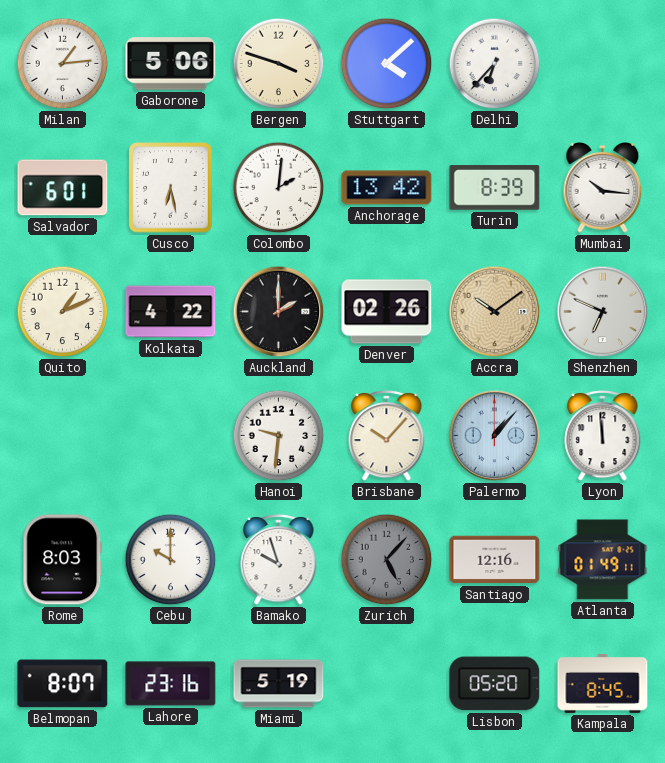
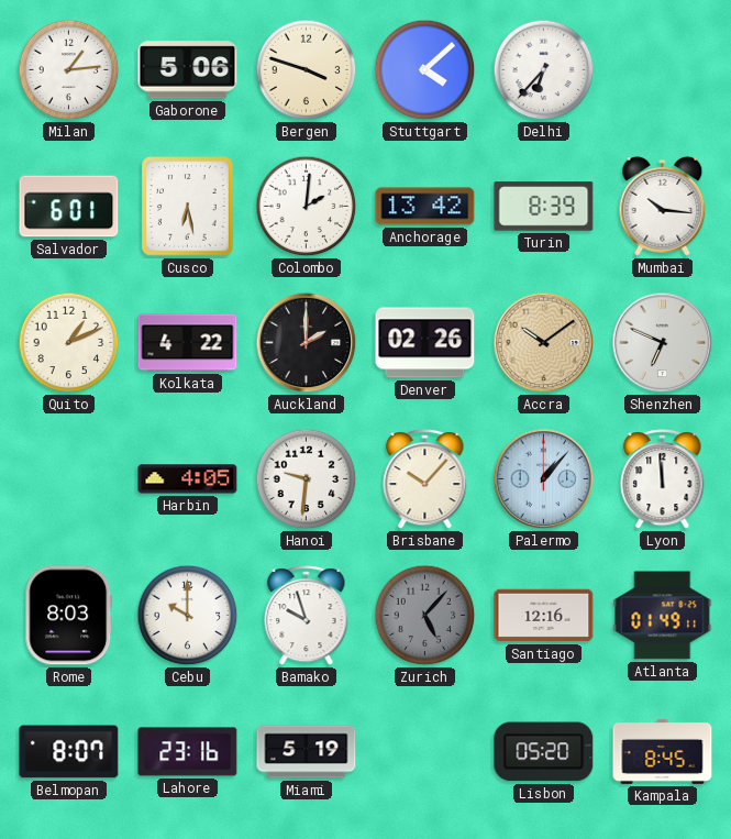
Harbin: none -> 4:05 (188, 479)
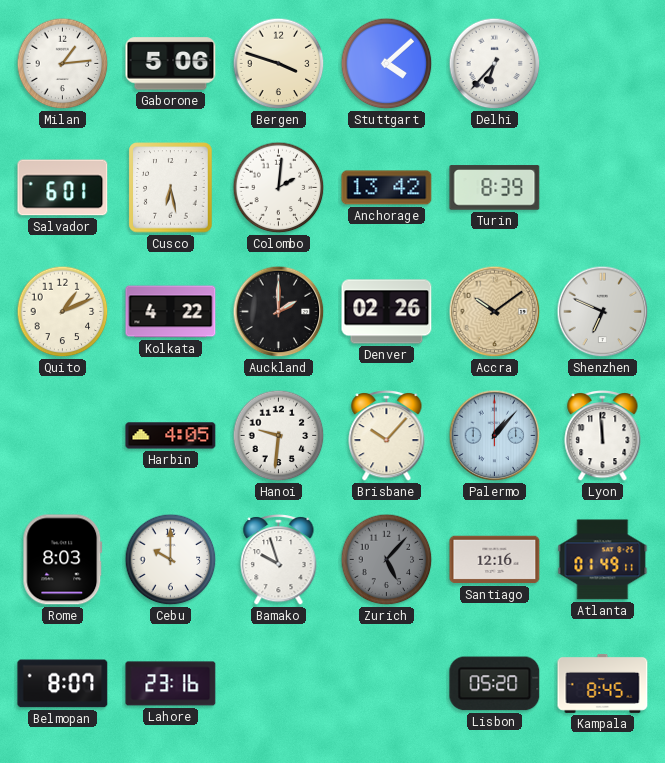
Mumbai: 10:16 -> none (663, 206)
Miami: 5:19 -> none (307, 752)
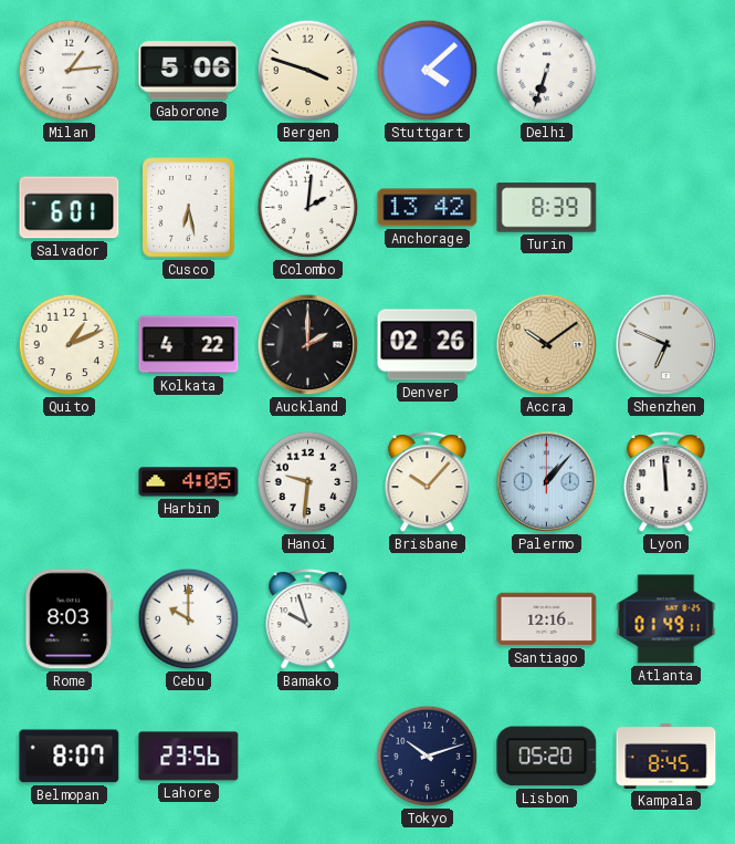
Delhi: 6:37 -> 6:33 (547, 71)
Zurich: 5:07 -> none (387, 560)
Lahore: 23:16 -> 23:56 (189, 757)
Tokyo: none -> 10:12 (428, 757)
